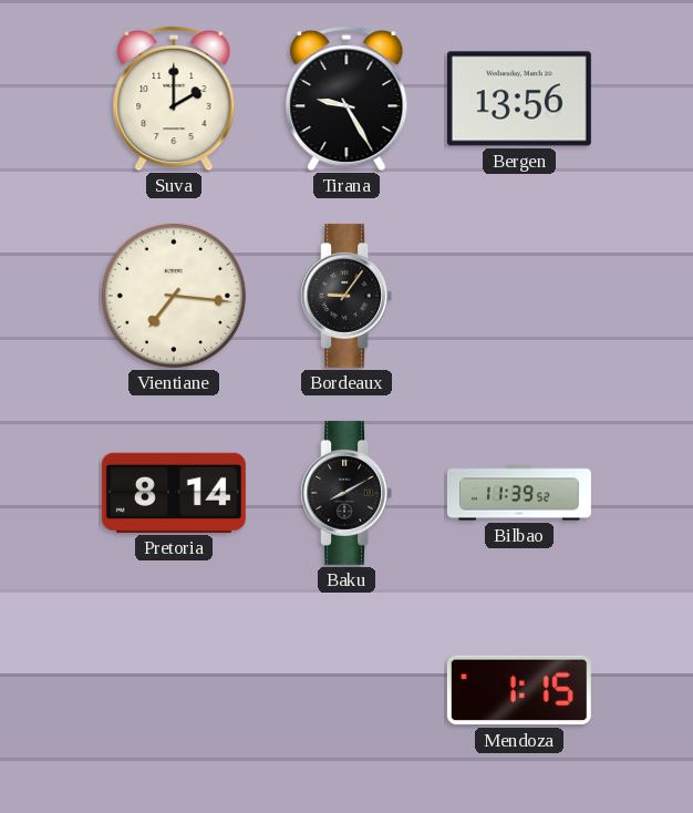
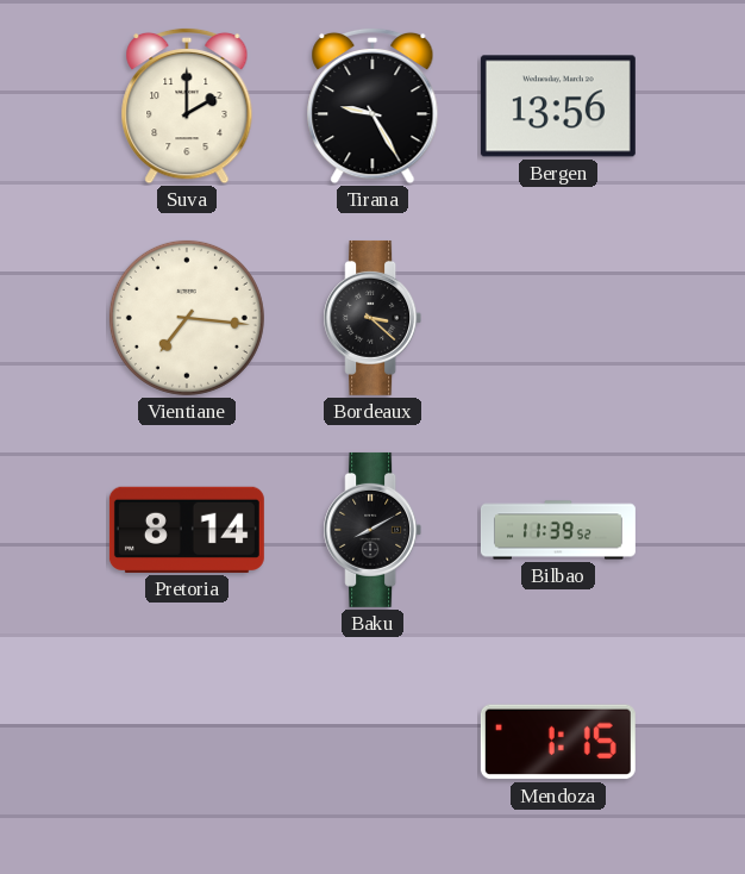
Bordeaux: 9:06 -> 3:22 (372, 318)
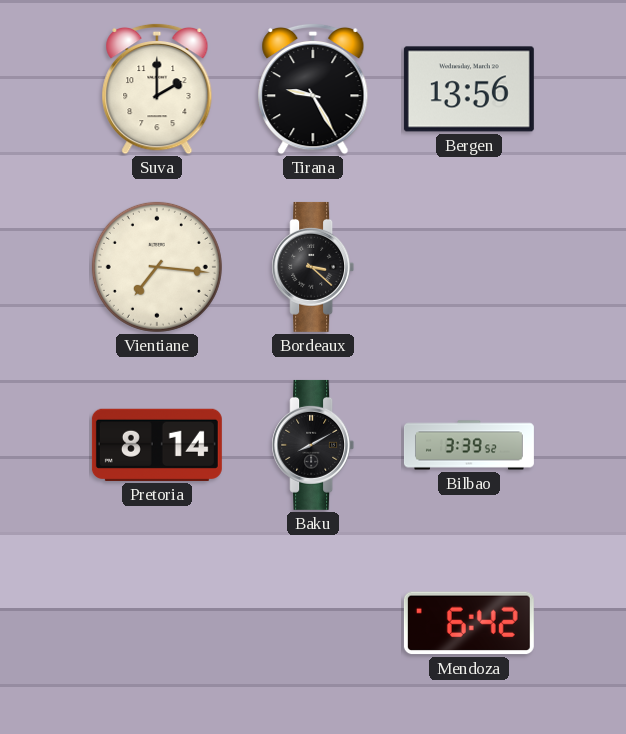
Bilbao: 11:39 -> 3:39 (469, 445)
Mendoza: 1:15 -> 6:42 (469, 623)
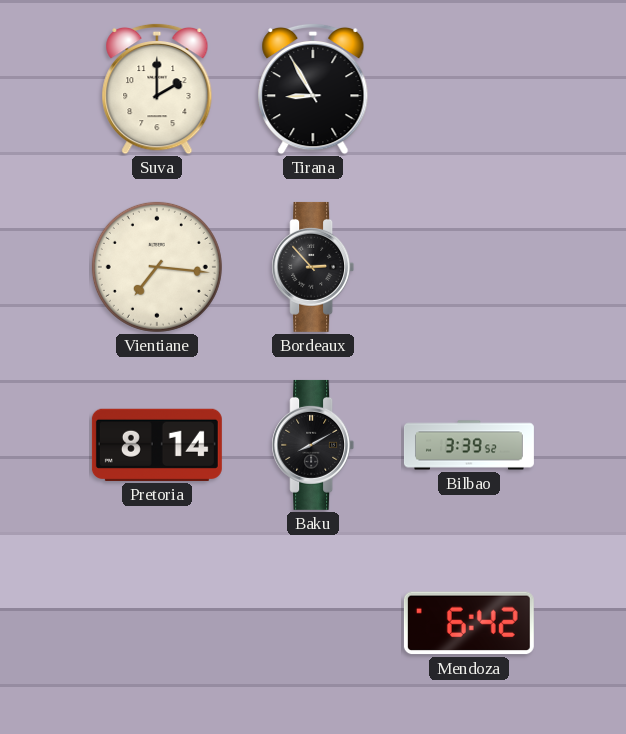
Tirana: 9:25 -> 8:55 (313, 89)
Bergen: 13:56 -> none (469, 89)
Bordeaux: 3:22 -> 2:53 (313, 267)
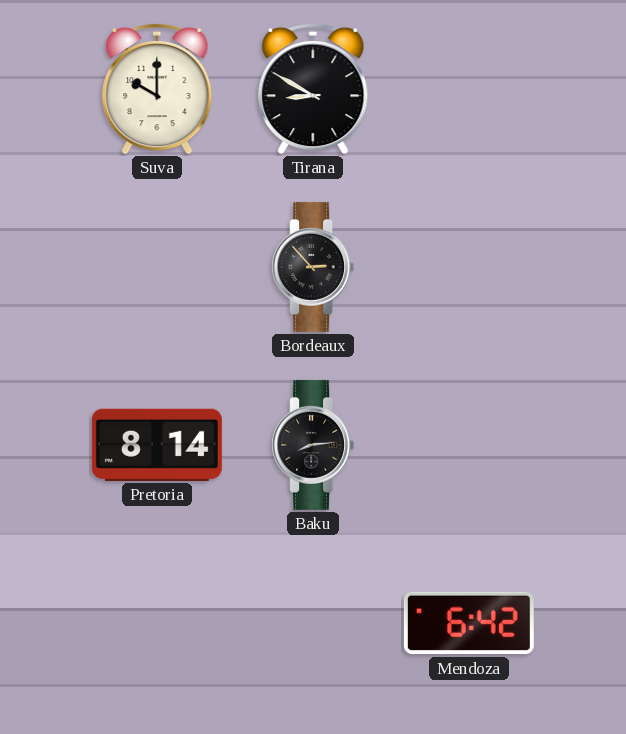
Suva: 2:00 -> 10:00 (157, 89)
Tirana: 8:55 -> 8:50 (313, 89)
Vientiane: 7:16 -> none (157, 267)
Baku: 8:10 -> 8:14 (313, 445)
Bilbao: 3:39 -> none (469, 445)
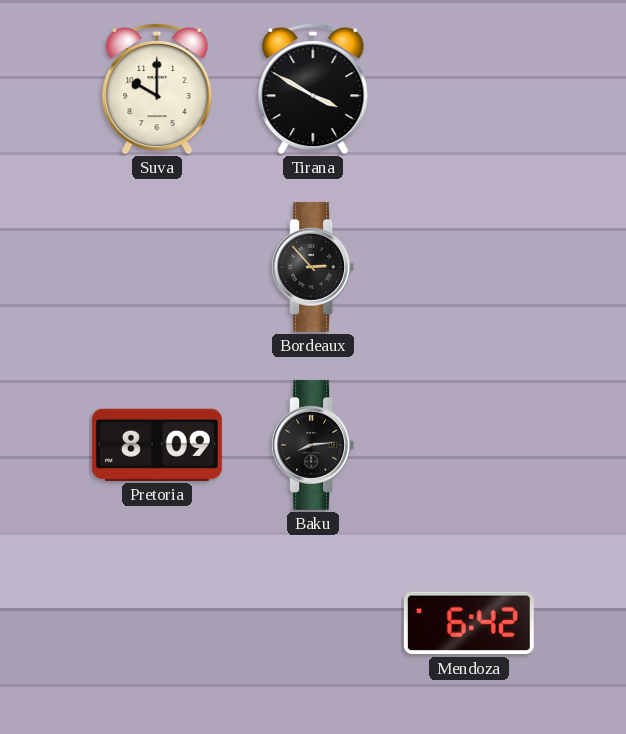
Tirana: 8:50 -> 3:50 (313, 89)
Pretoria: 8:14 -> 8:09 (157, 445)
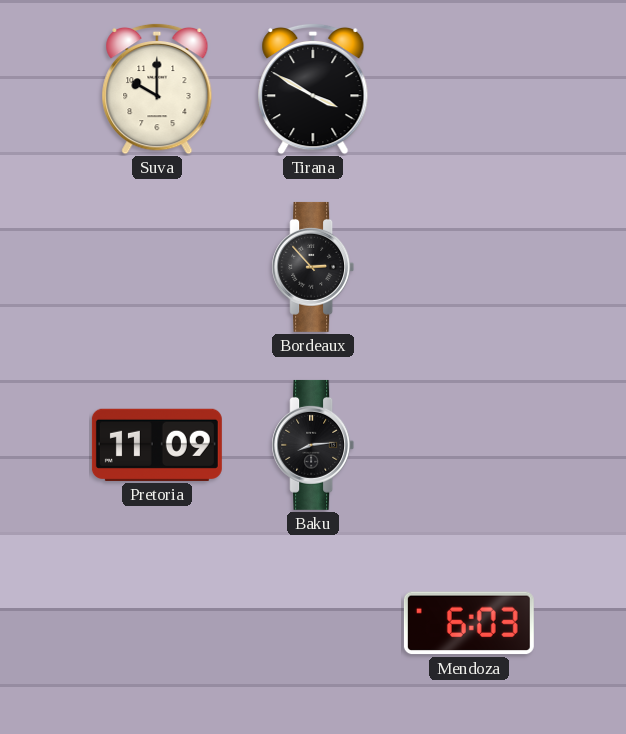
Pretoria: 8:09 -> 11:09 (157, 445)
Mendoza: 6:42 -> 6:03 (469, 623)
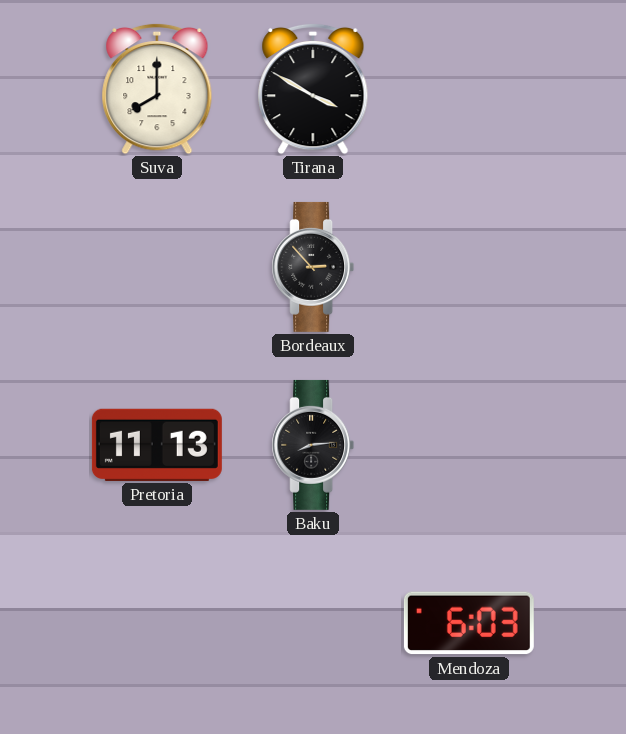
Suva: 10:00 -> 8:00 (157, 89)
Pretoria: 11:09 -> 11:13 (157, 445)
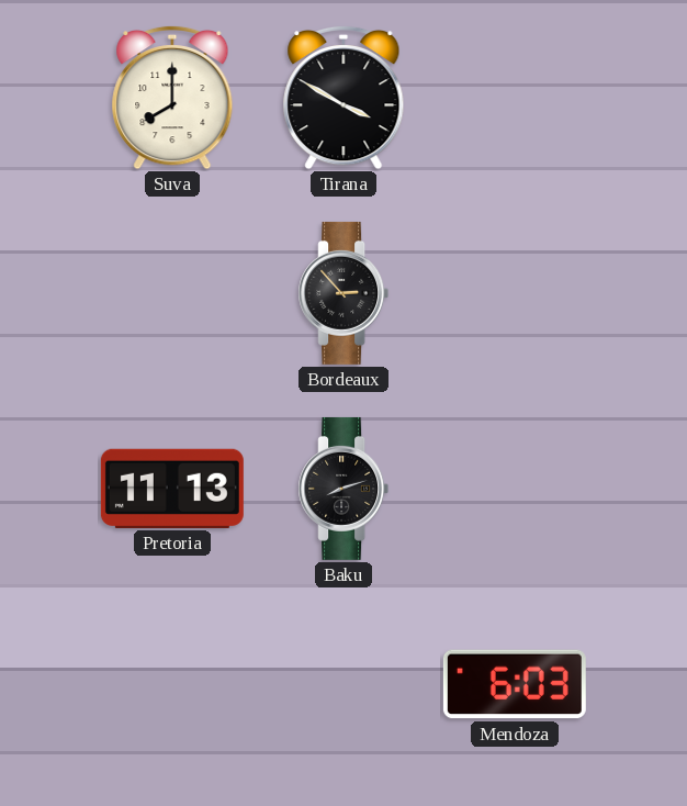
Baku: 8:14 -> 8:12 (344, 489)
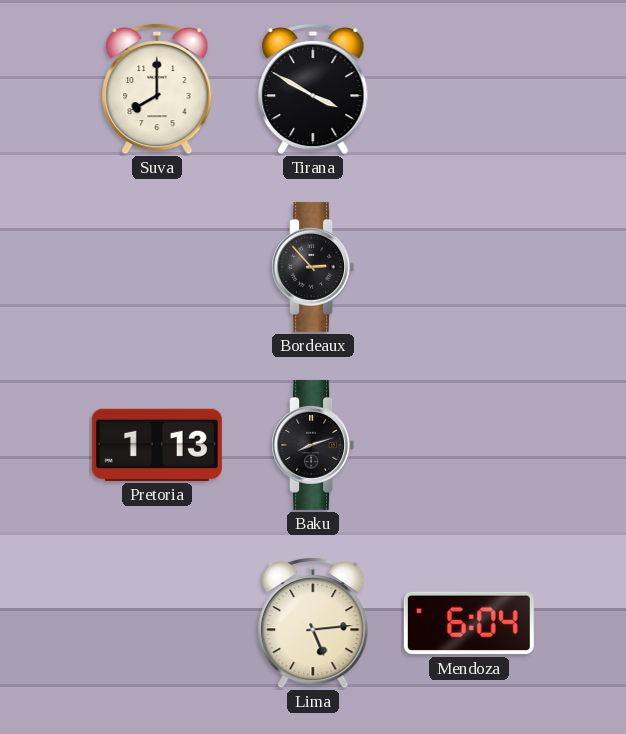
Pretoria: 11:13 -> 1:13 (157, 445)
Lima: none -> 5:14 (313, 623)
Mendoza: 6:03 -> 6:04 (469, 623)
